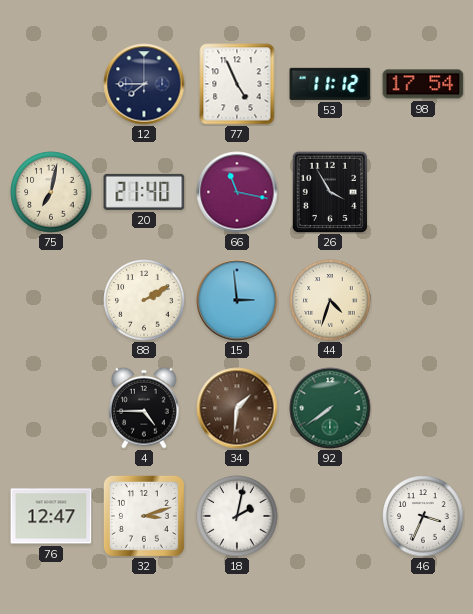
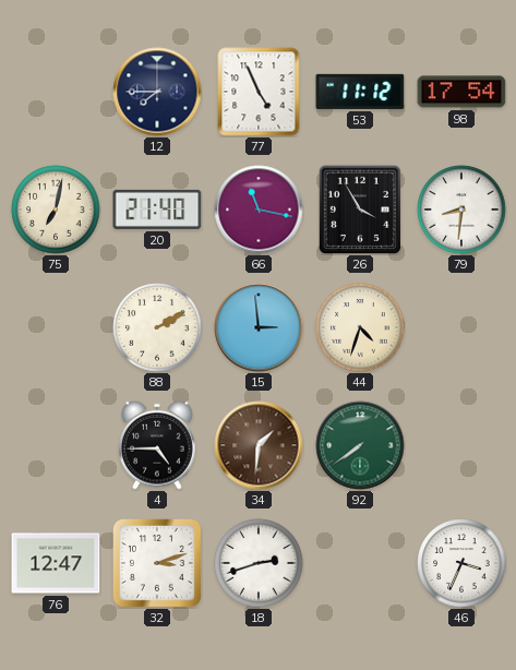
79: none -> 8:31 (461, 210)
18: 2:02 -> 2:42 (259, 563)
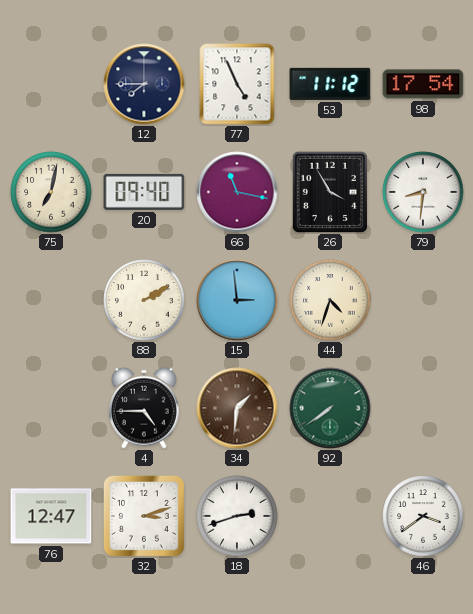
20: 21:40 -> 09:40 (144, 192)
46: 3:34 -> 3:39 (423, 516)
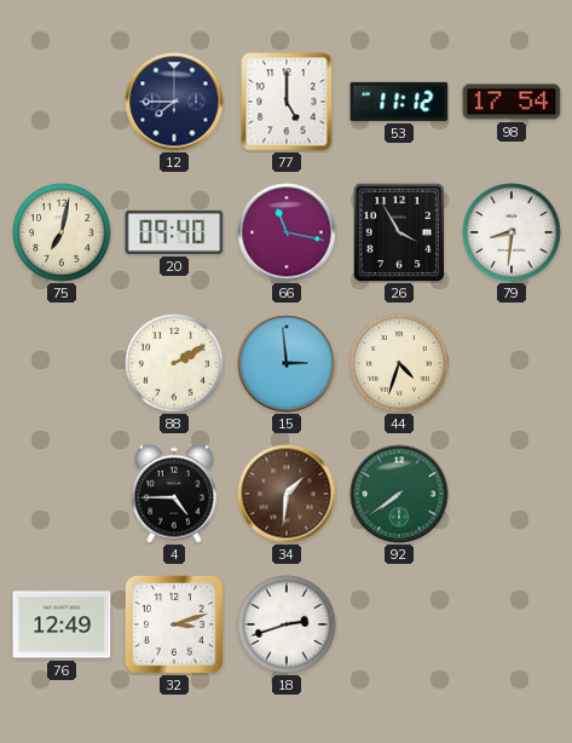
77: 4:56 -> 5:00 (287, 102)
76: 12:47 -> 12:49 (62, 624)
46: 3:39 -> none (423, 516)
